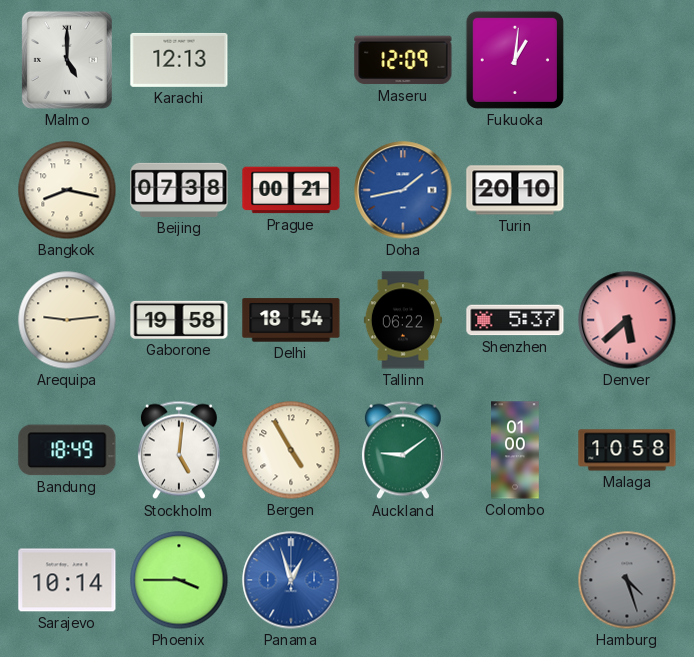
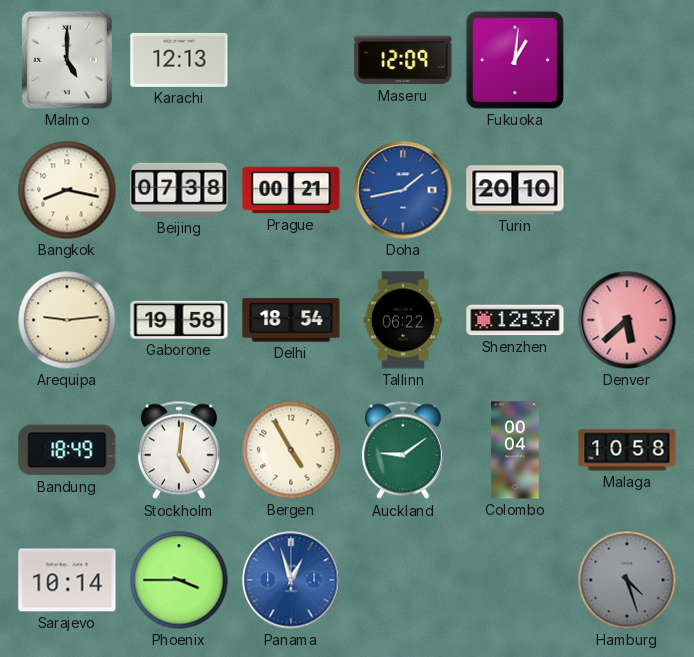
Shenzhen: 5:37 -> 12:37 (515, 320)
Colombo: 01:00 -> 00:04 (515, 450)
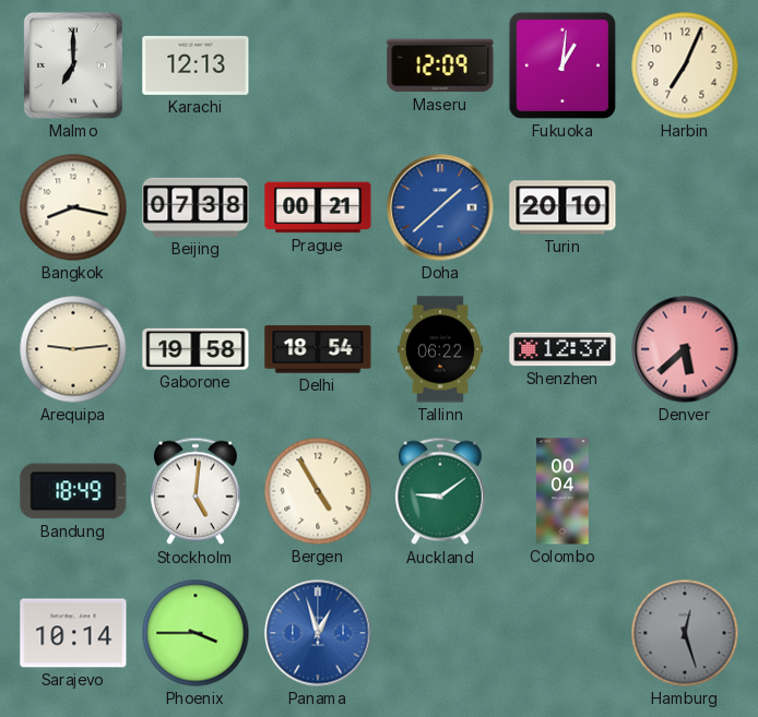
Malmo: 5:00 -> 7:00 (73, 65)
Harbin: none -> 7:04 (685, 65)
Doha: 1:43 -> 1:38 (440, 207)
Malaga: 10:58 -> none (627, 450)
Hamburg: 4:27 -> 12:27 (685, 633)
